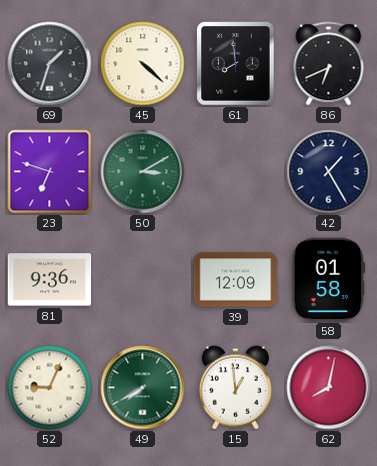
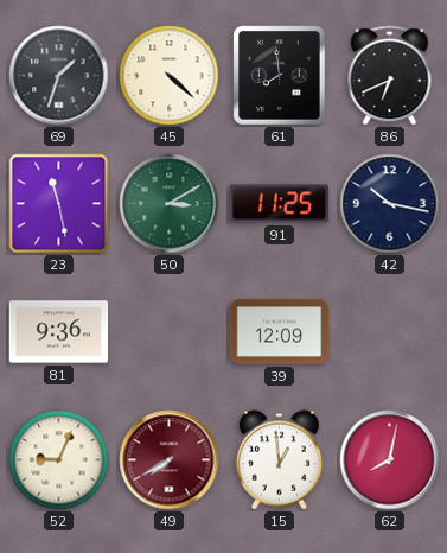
23: 6:48 -> 11:28 (59, 204)
91: none -> 11:25 (280, 204)
42: 1:25 -> 10:17 (390, 204)
58: 01:58 -> none (329, 280)
49 dial: green -> burgundy (170, 460)
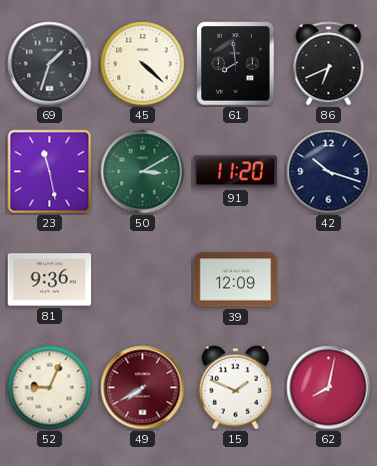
91: 11:25 -> 11:20 (236, 172)
42: 10:17 -> 10:18 (329, 172)
15: 12:59 -> 1:49 (235, 388)
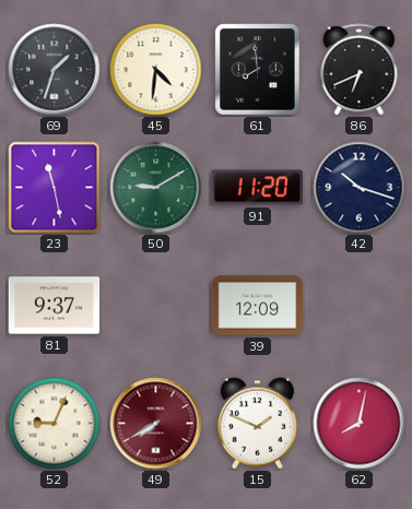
45: 4:22 -> 4:31 (156, 70)
50: 3:10 -> 9:10 (156, 188)
81: 9:36 -> 9:37 (55, 306)
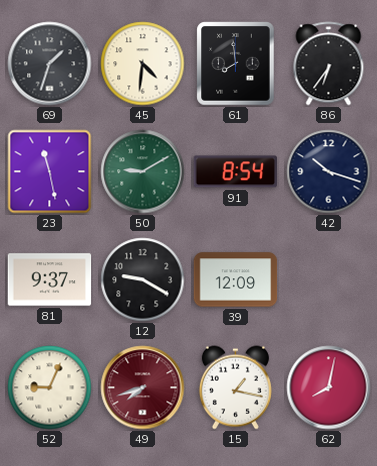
86: 6:41 -> 6:36 (329, 64)
91: 11:20 -> 8:54 (236, 172)
12: none -> 9:20 (143, 280)
49: 7:40 -> 7:42 (143, 388)
15: 1:49 -> 1:17 (235, 388)
